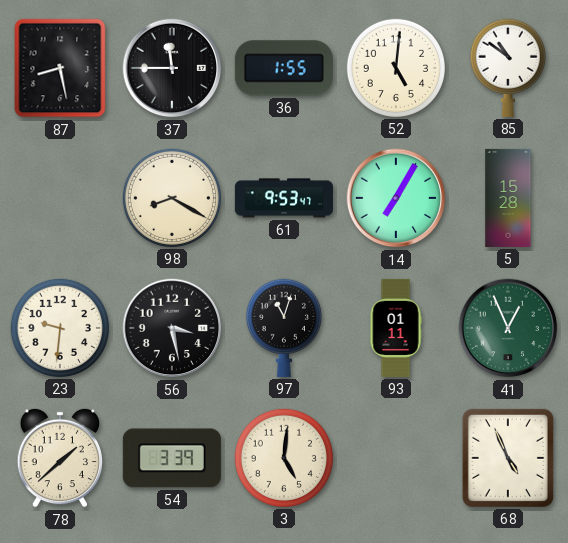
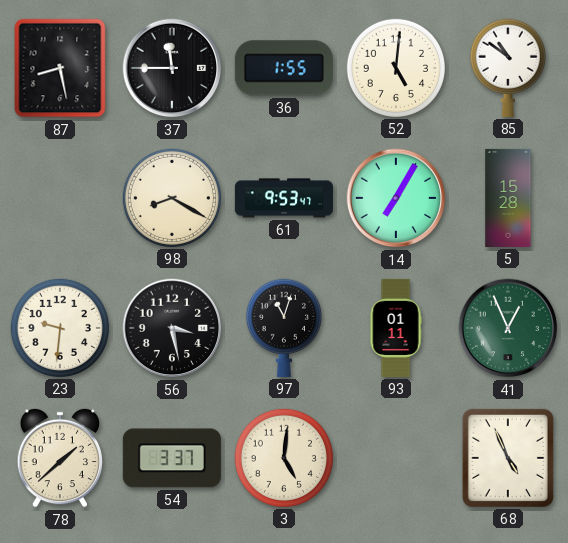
54: 3:39 -> 3:37 (172, 458)
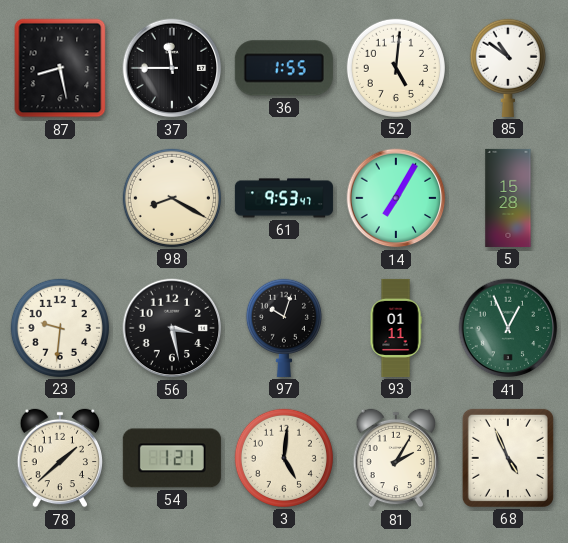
97: 11:03 -> 10:03 (284, 328)
54: 3:37 -> 1:21 (172, 458)
81: none -> 2:05 (395, 458)
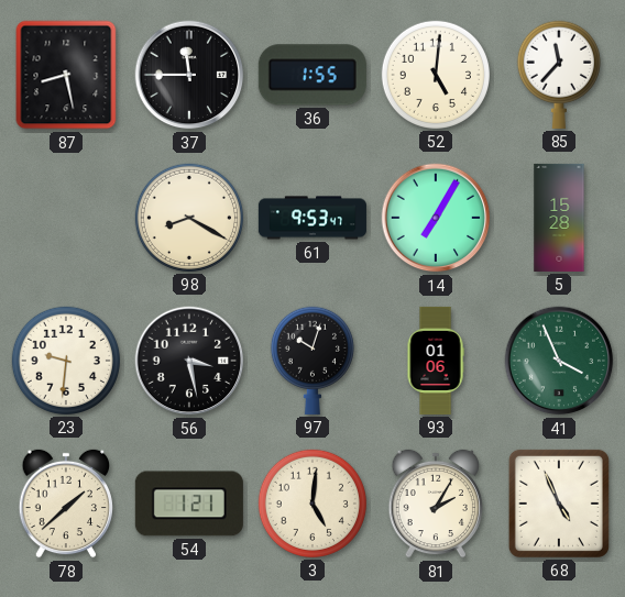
85: 10:51 -> 11:37 (559, 75)
93: 01:11 -> 01:06 (436, 361)
41: 12:56 -> 3:56 (559, 361)
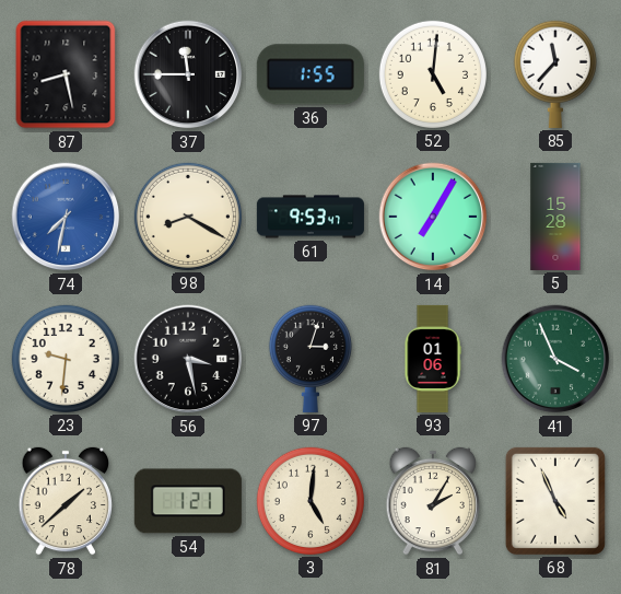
74: none -> 7:32 (66, 217)
97: 10:03 -> 3:03 (310, 359)
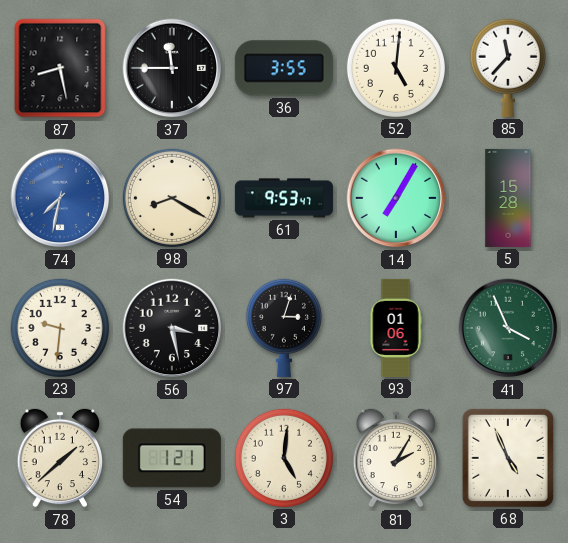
36: 1:55 -> 3:55 (284, 68)
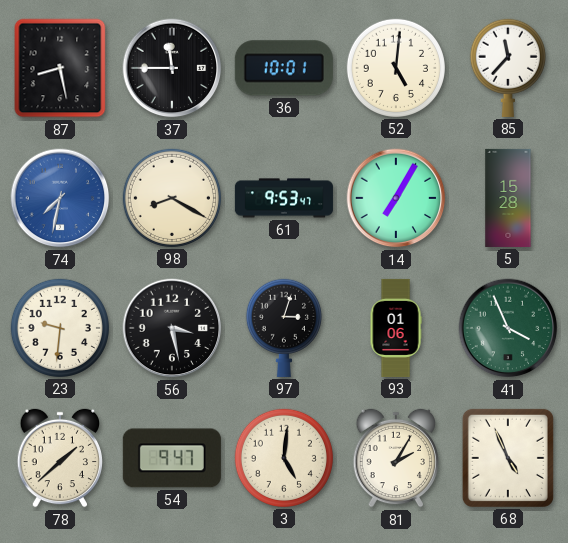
36: 3:55 -> 10:01 (284, 68)
54: 1:21 -> 9:47 (172, 458)
